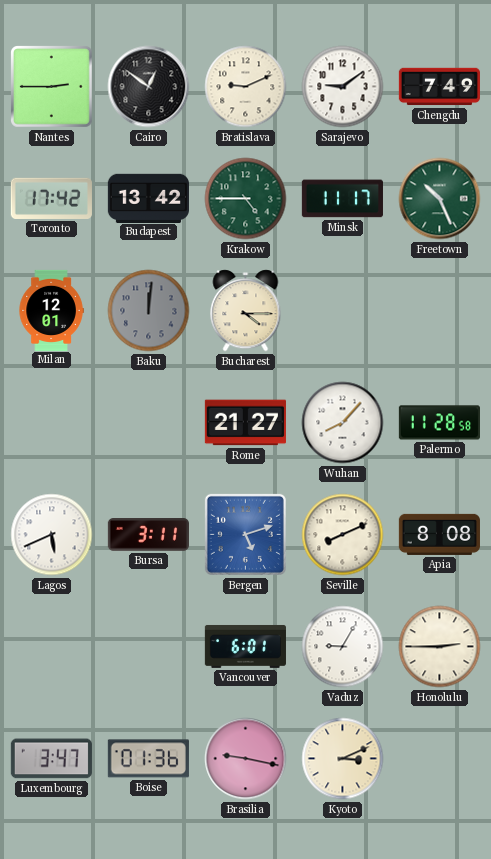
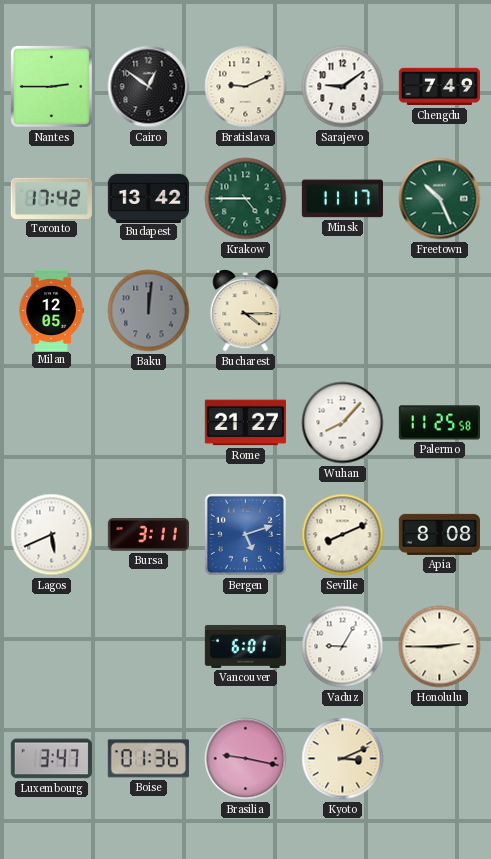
Milan: 12:01 -> 12:05 (51, 310)
Palermo: 11:28 -> 11:25 (439, 423)
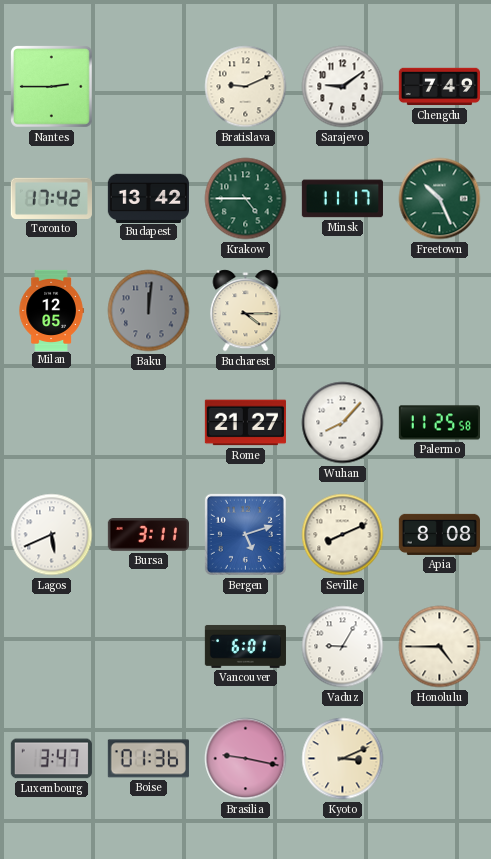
Cairo: 12:51 -> none (149, 87)
Honolulu: 2:45 -> 4:45 (440, 647)
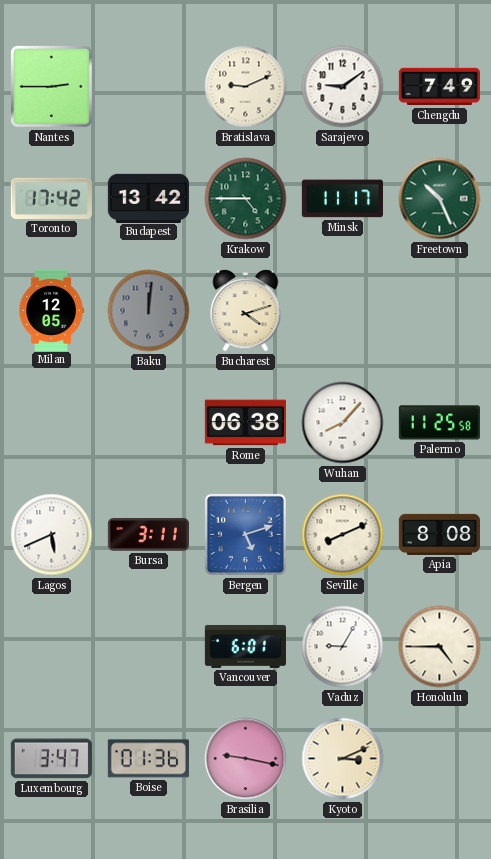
Bucharest: 4:15 -> 4:12 (246, 311)
Rome: 21:27 -> 06:38 (245, 423)
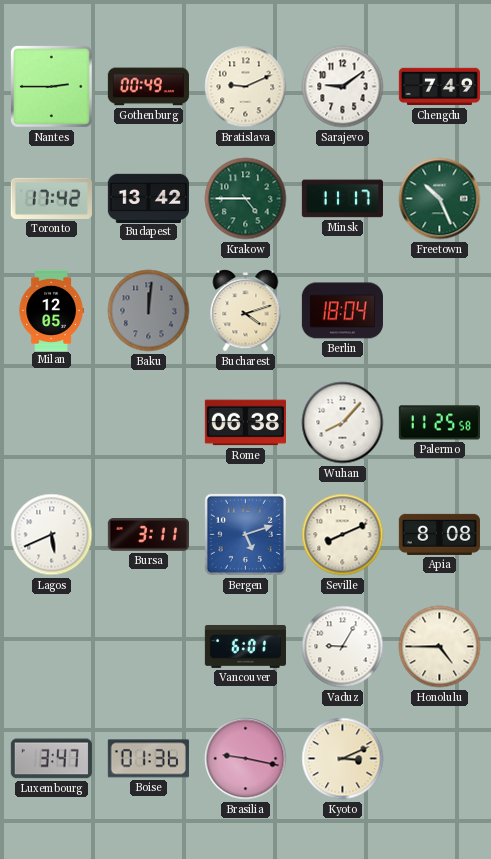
Gothenburg: none -> 00:49 (148, 87)
Berlin: none -> 18:04 (342, 311)
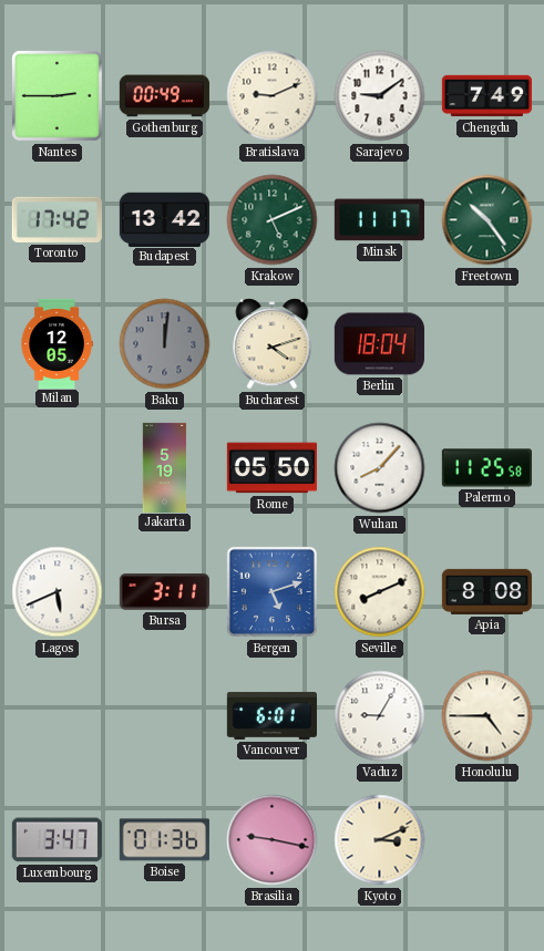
Krakow: 4:45 -> 5:11 (273, 220)
Freetown: 10:26 -> 10:24 (487, 220)
Jakarta: none -> 5:19 (165, 467)
Rome: 06:38 -> 05:50 (271, 468)
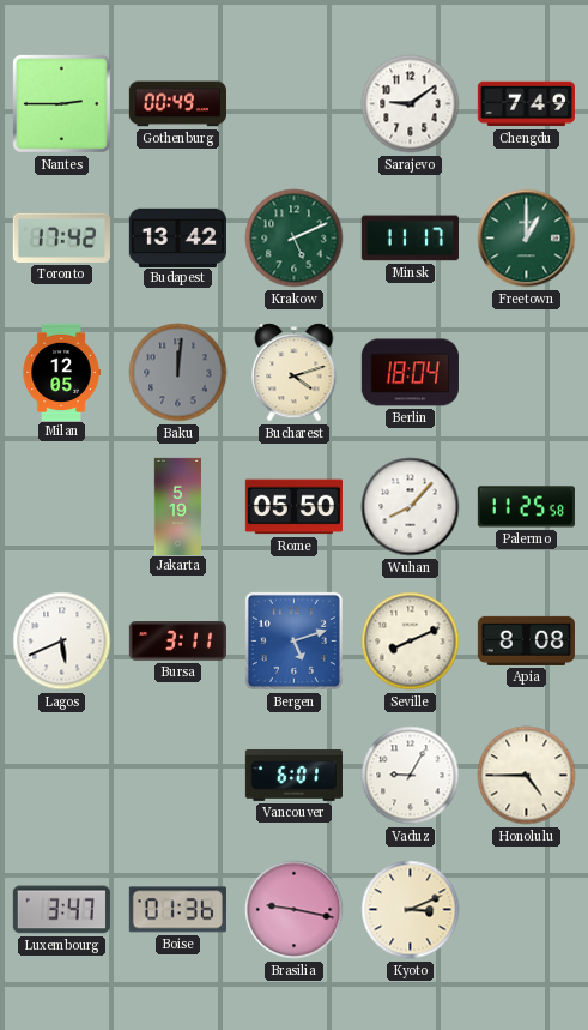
Bratislava: 9:11 -> none (273, 96)
Freetown: 10:24 -> 1:00 (527, 239)
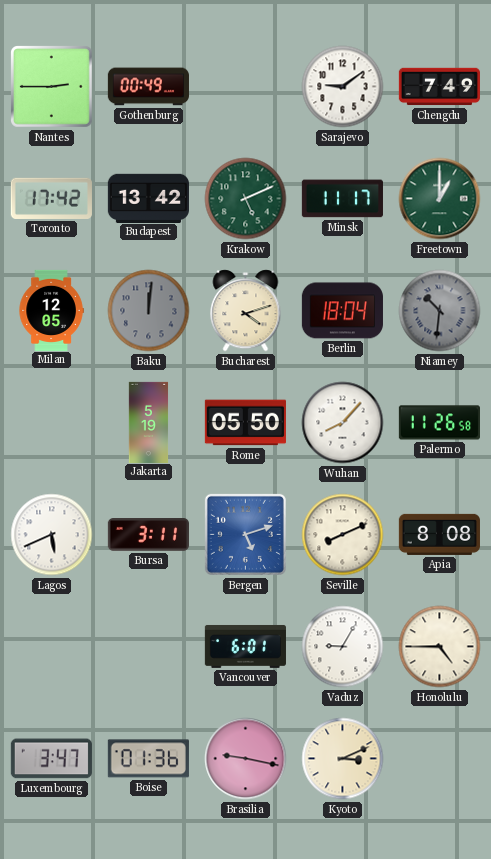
Niamey: none -> 10:31 (440, 311)
Palermo: 11:25 -> 11:26 (439, 423)
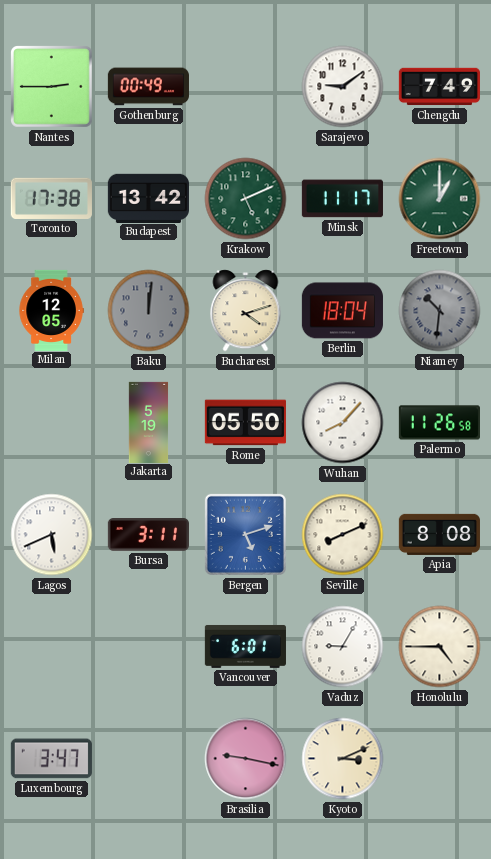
Toronto: 17:42 -> 17:38 (51, 198)
Boise: 01:36 -> none (148, 759)
